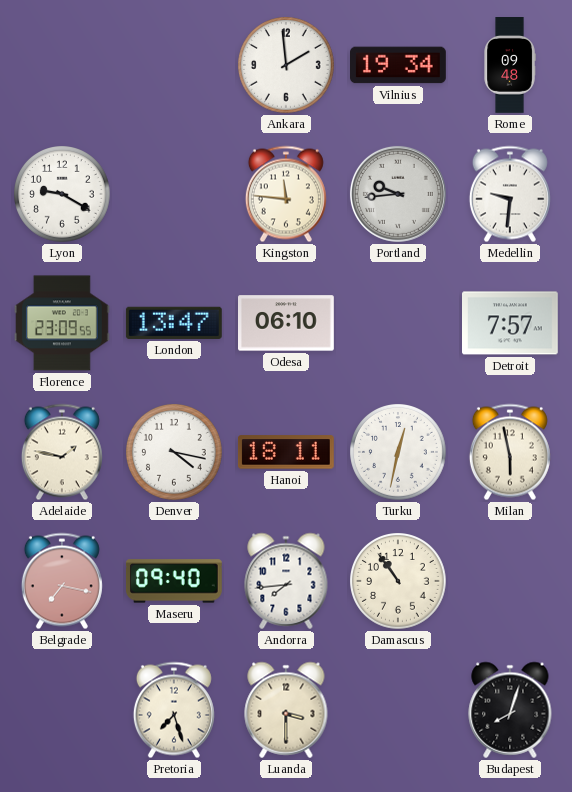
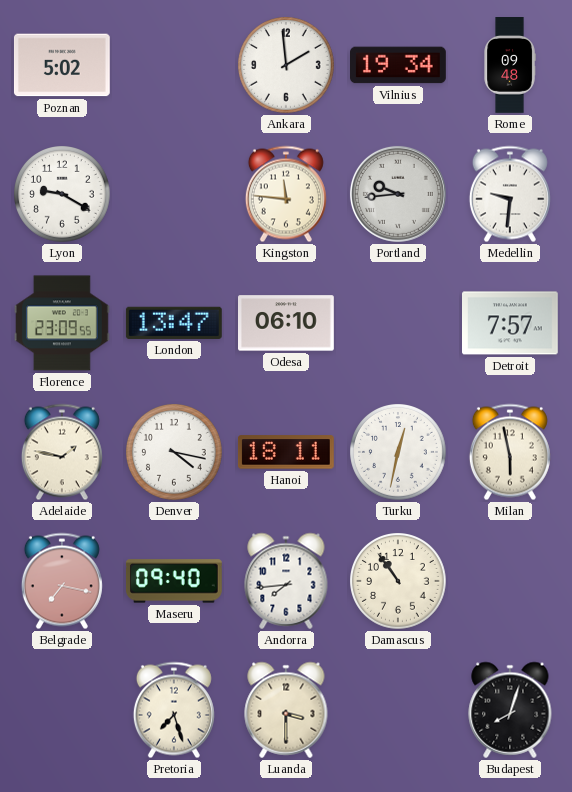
Poznan: none -> 5:02 (62, 65)
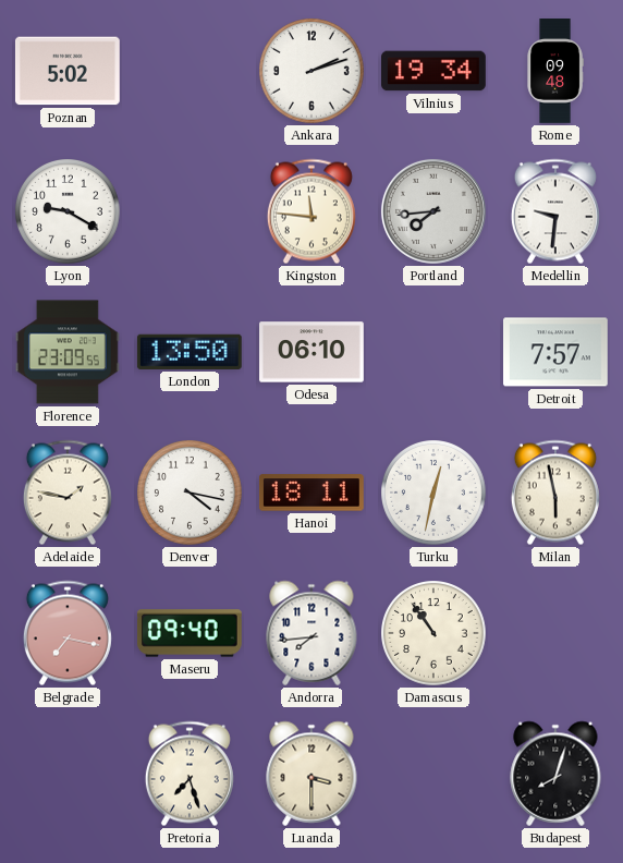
Ankara: 1:59 -> 2:12 (313, 72)
Portland: 9:44 -> 7:44 (433, 211)
London: 13:47 -> 13:50 (190, 352)
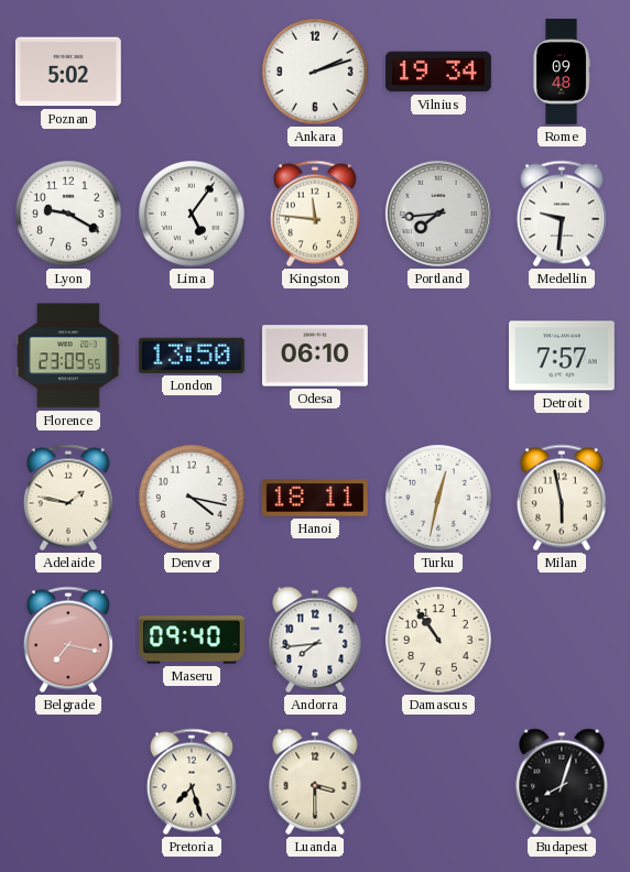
Lima: none -> 5:06 (193, 215)
